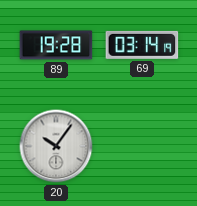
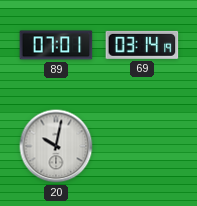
89: 19:28 -> 07:01 (56, 45)
20: 10:06 -> 10:02 (56, 146)
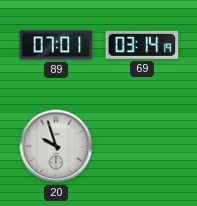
20: 10:02 -> 9:57 (56, 146)
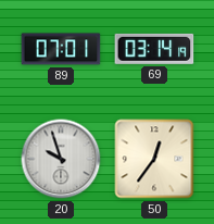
50: none -> 12:36 (154, 159)
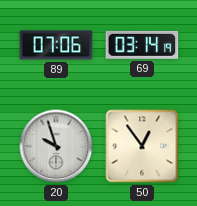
89: 07:01 -> 07:06 (56, 45)
50: 12:36 -> 12:54 (142, 146)
